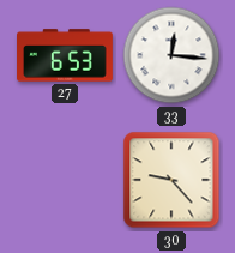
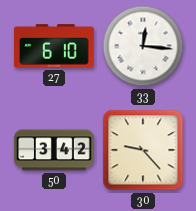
27: 6:53 -> 6:10 (55, 46)
50: none -> 3:42 (54, 150)
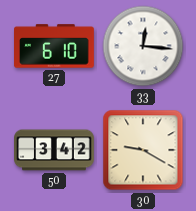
30: 9:23 -> 9:20 (143, 150)
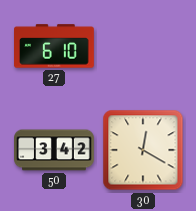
33: 12:16 -> none (143, 46)
30: 9:20 -> 12:20 (143, 150)
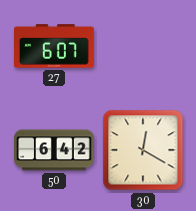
27: 6:10 -> 6:07 (55, 46)
50: 3:42 -> 6:42 (54, 150)
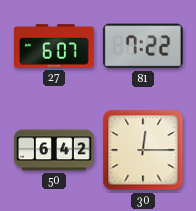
81: none -> 7:22 (143, 46)
30: 12:20 -> 12:15 (143, 150)
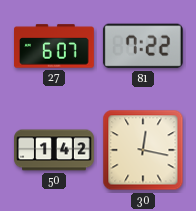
50: 6:42 -> 1:42 (54, 150)
30: 12:15 -> 12:17 (143, 150)
